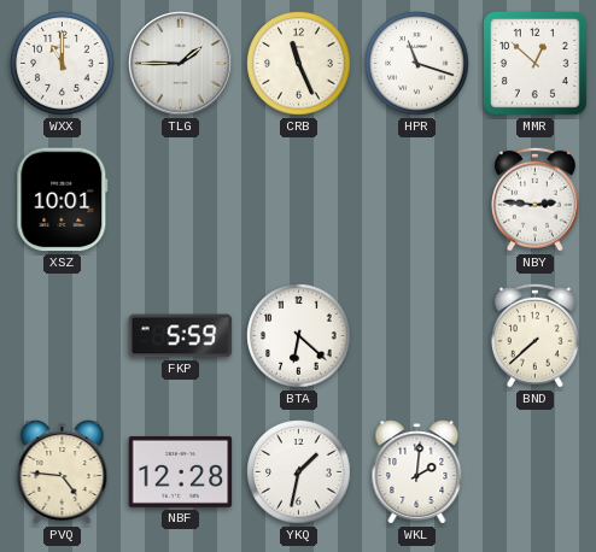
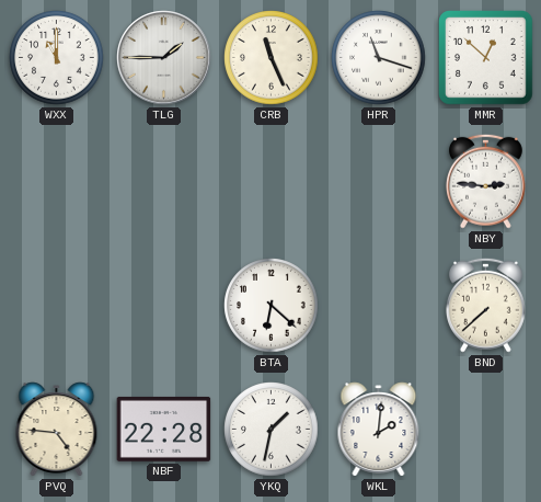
XSZ: 10:01 -> none (63, 200)
FKP: 5:59 -> none (181, 336)
NBF: 12:28 -> 22:28 (164, 429)
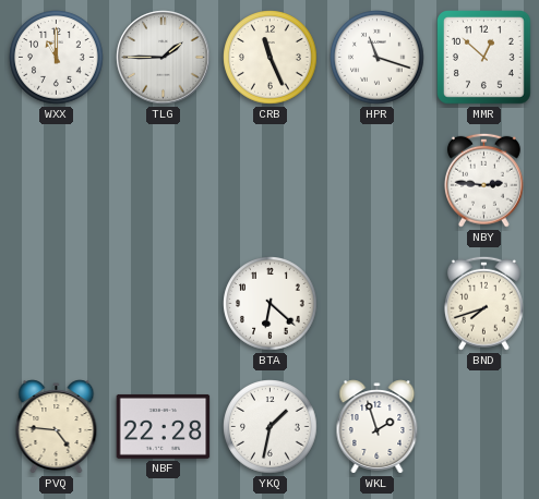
BND: 7:38 -> 7:42 (483, 303)
WKL: 2:01 -> 1:57 (378, 427)
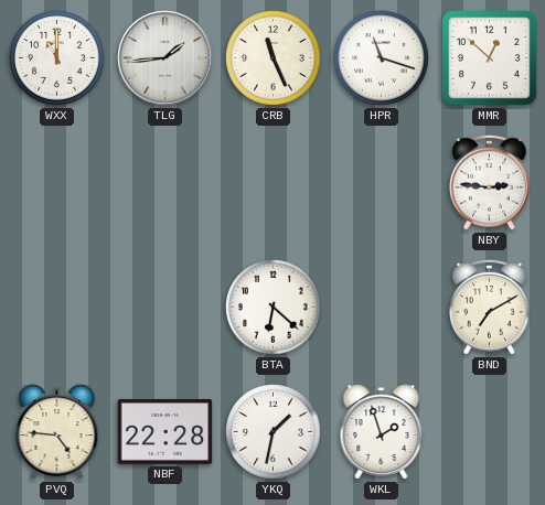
TLG: 1:45 -> 1:44 (165, 58)
BND: 7:42 -> 7:10 (489, 307)
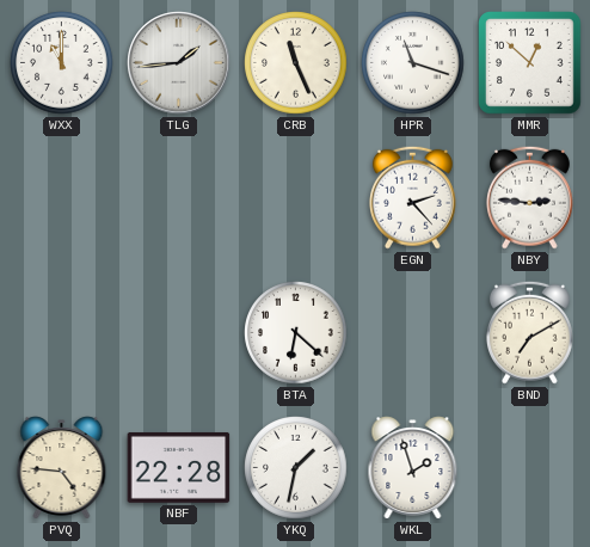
EGN: none -> 2:23 (412, 197)
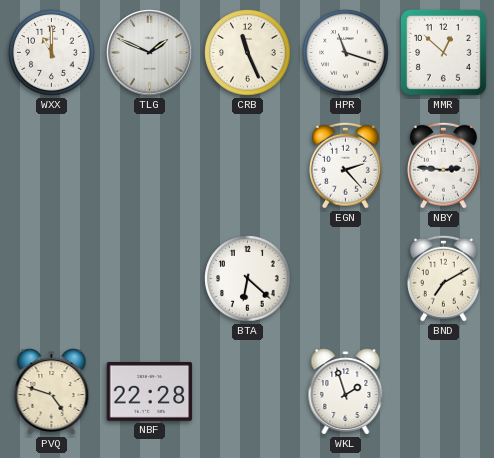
TLG: 1:44 -> 1:49 (150, 53)
PVQ: 4:46 -> 4:48 (52, 392)
YKQ: 1:32 -> none (296, 468)
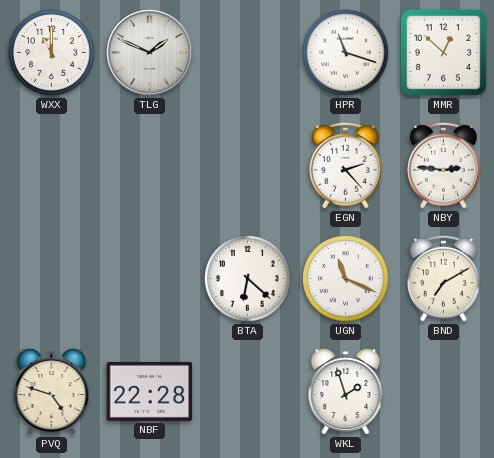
CRB: 11:26 -> none (248, 53)
UGN: none -> 11:19 (346, 279)
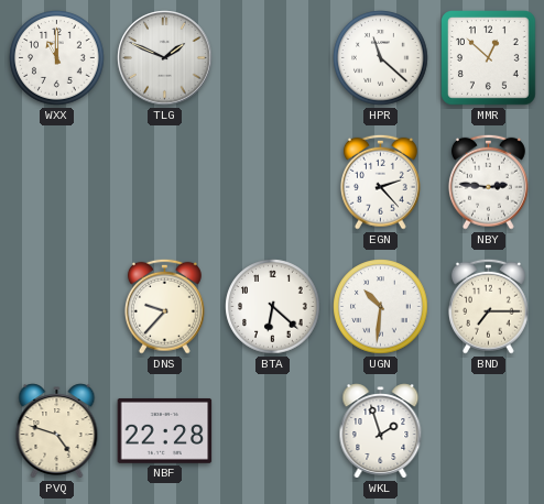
HPR: 11:18 -> 11:22 (381, 58)
DNS: none -> 9:37 (164, 306)
UGN: 11:19 -> 10:31 (381, 307)
BND: 7:10 -> 7:15 (488, 306)
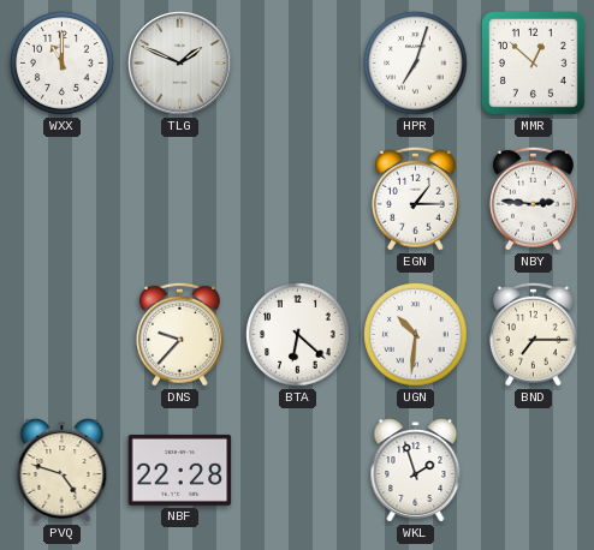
HPR: 11:22 -> 7:03 (416, 64)
EGN: 2:23 -> 1:15 (415, 198)
